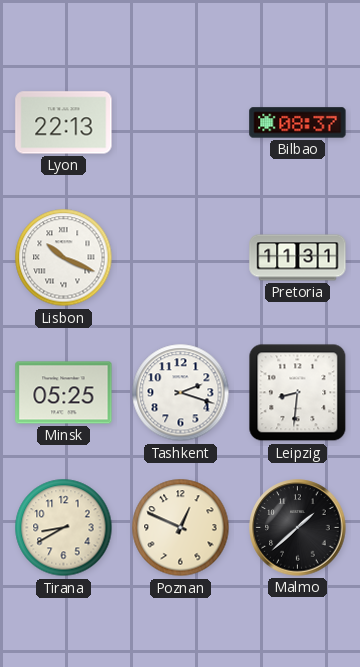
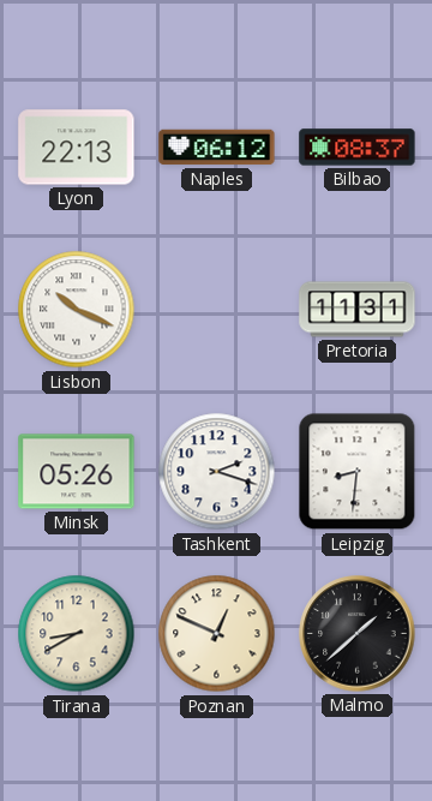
Naples: none -> 06:12 (217, 148)
Minsk: 05:25 -> 05:26 (77, 472)
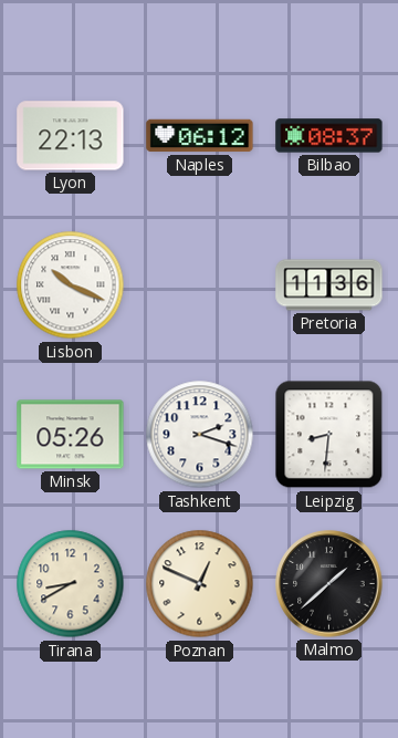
Pretoria: 11:31 -> 11:36 (329, 285)
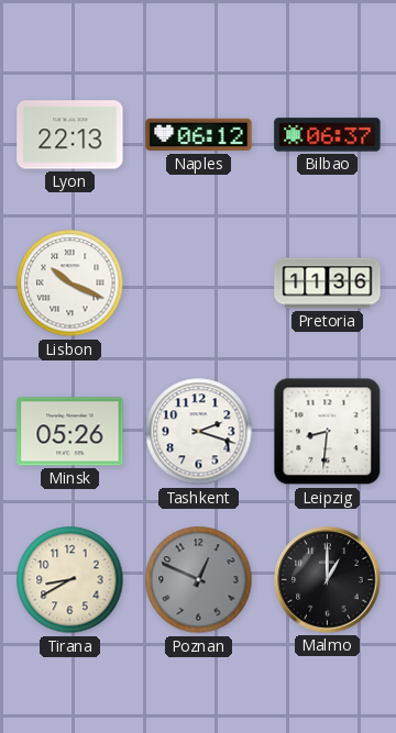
Bilbao: 08:37 -> 06:37 (328, 135)
Poznan dial: cream -> grey (199, 580)
Malmo: 1:38 -> 1:00 (328, 580)
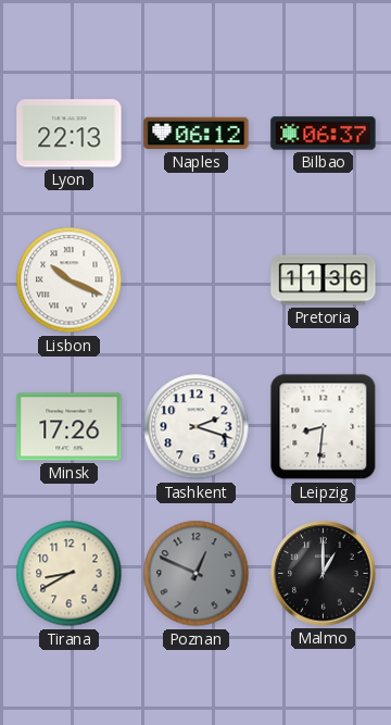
Minsk: 05:26 -> 17:26 (70, 427)
